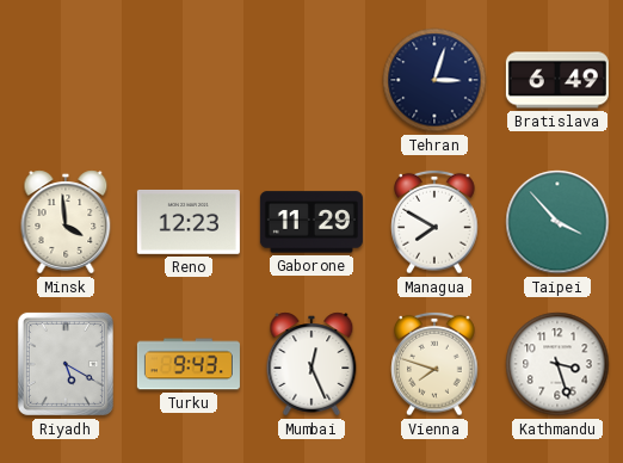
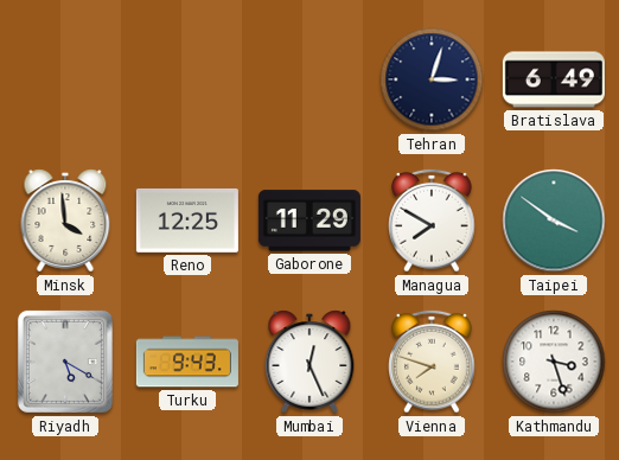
Reno: 12:23 -> 12:25 (187, 221)
Taipei: 3:53 -> 3:51 (554, 221)
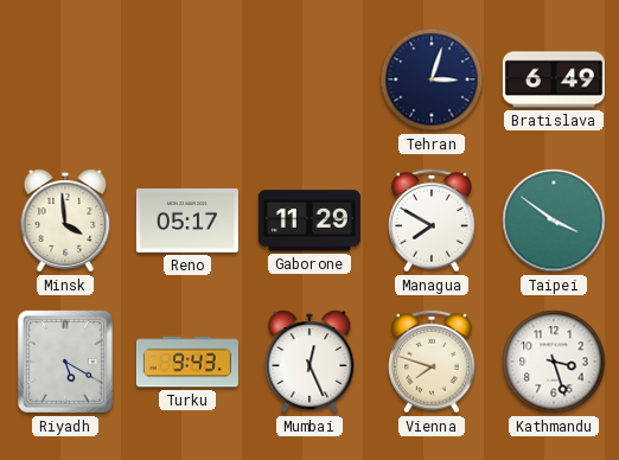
Reno: 12:25 -> 05:17 (187, 221)
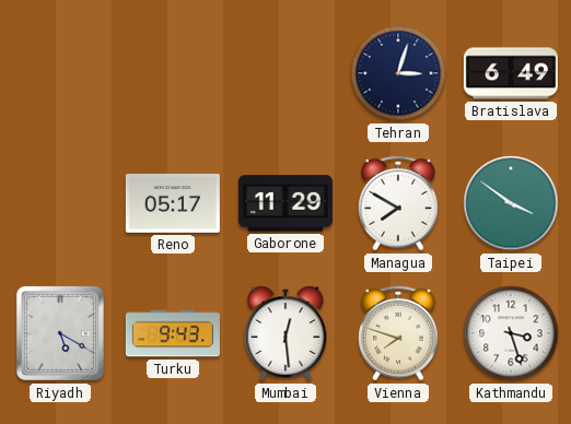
Minsk: 3:59 -> none (65, 221)
Mumbai: 12:26 -> 12:29 (285, 333)
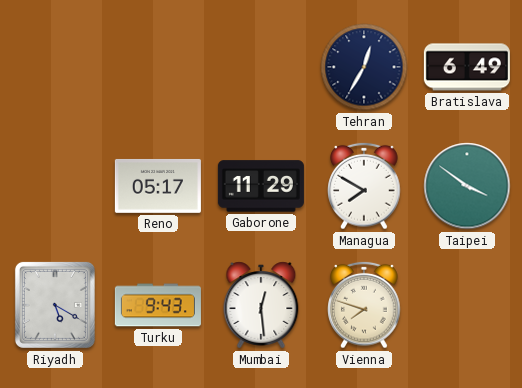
Tehran: 3:03 -> 12:35 (364, 67)
Kathmandu: 3:27 -> none (511, 333)
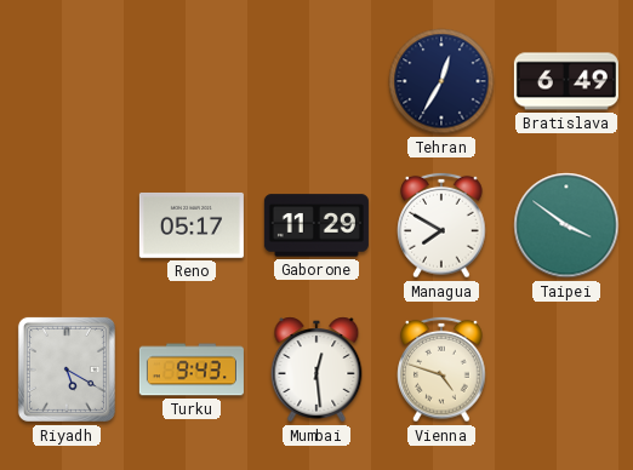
Vienna: 7:48 -> 4:48 (441, 369)
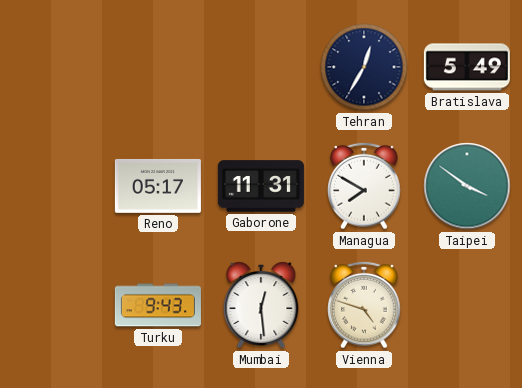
Bratislava: 6:49 -> 5:49 (467, 67)
Gaborone: 11:29 -> 11:31 (261, 186)
Riyadh: 5:20 -> none (67, 369)
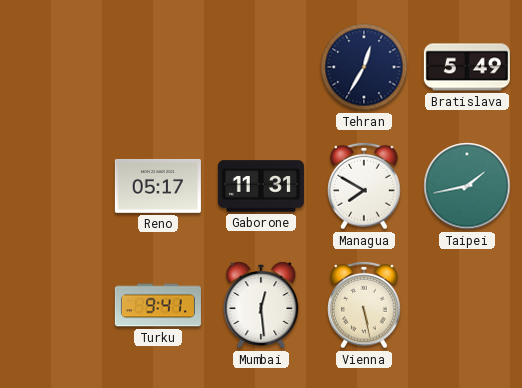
Taipei: 3:51 -> 1:43 (467, 186)
Turku: 9:43 -> 9:41 (158, 305)
Vienna: 4:48 -> 5:28 (364, 305)
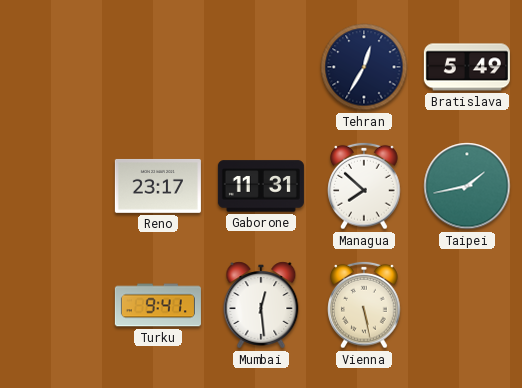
Reno: 05:17 -> 23:17 (158, 186)
Managua: 7:50 -> 7:52 (364, 186)
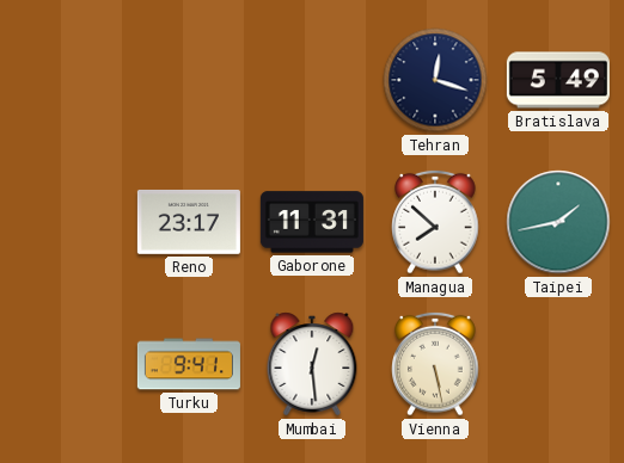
Tehran: 12:35 -> 12:18 (435, 80)
